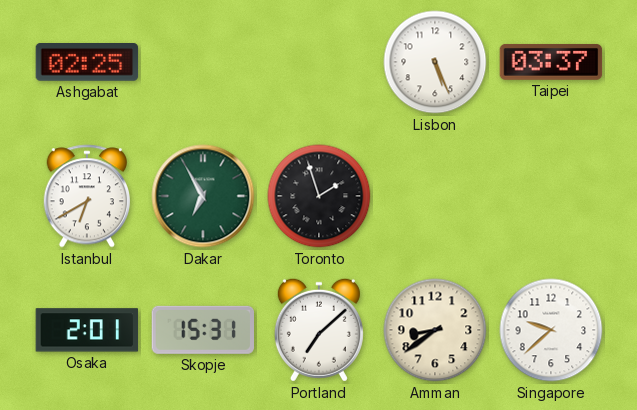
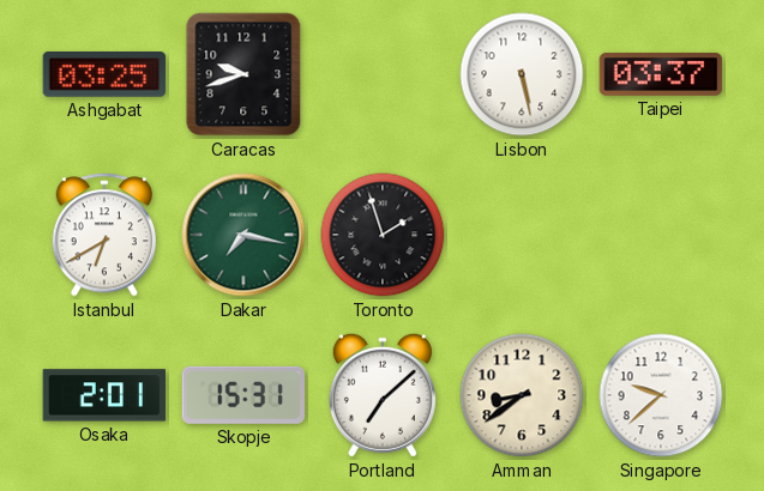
Ashgabat: 02:25 -> 03:25 (104, 75)
Caracas: none -> 9:42 (243, 74)
Lisbon: 5:26 -> 5:28 (522, 74)
Dakar: 6:55 -> 7:17 (243, 235)
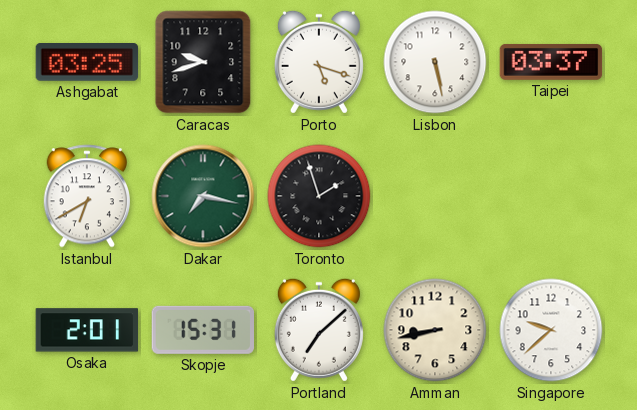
Porto: none -> 5:18 (319, 62)
Amman: 8:39 -> 8:43 (435, 330)
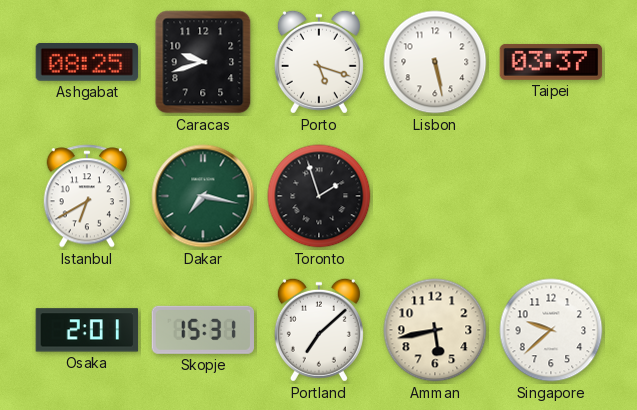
Ashgabat: 03:25 -> 08:25 (87, 63)
Amman: 8:43 -> 5:43 (435, 330)
